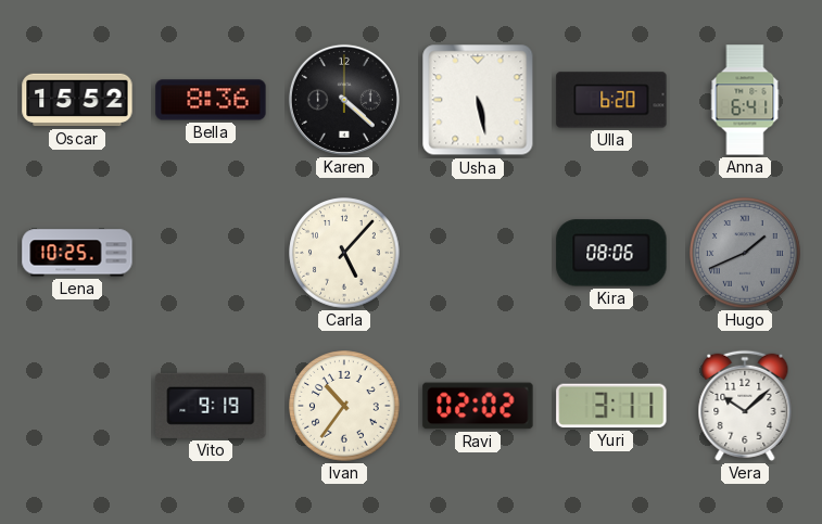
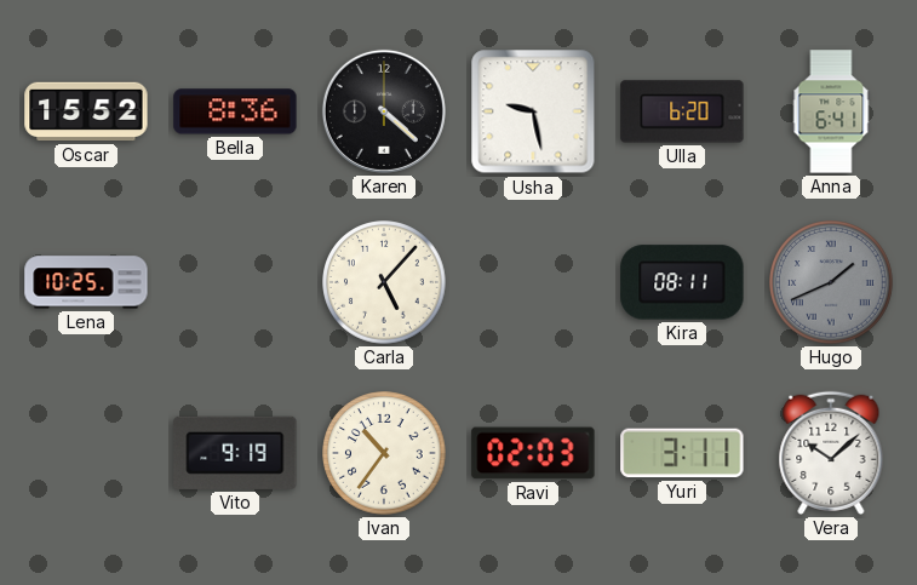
Usha: 5:28 -> 9:28 (533, 111)
Kira: 08:06 -> 08:11 (682, 282)
Ravi: 02:02 -> 02:03 (533, 453)
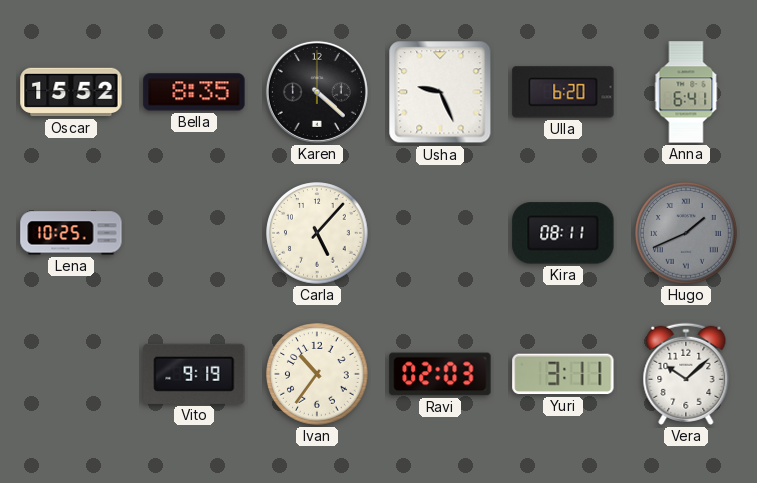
Bella: 8:36 -> 8:35 (194, 92)
Usha: 9:28 -> 9:26 (440, 92)
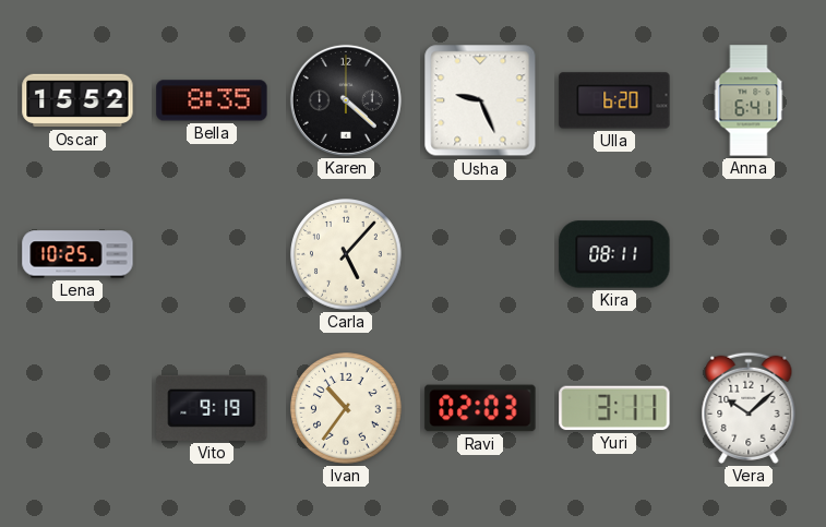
Hugo: 1:41 -> none (686, 233)
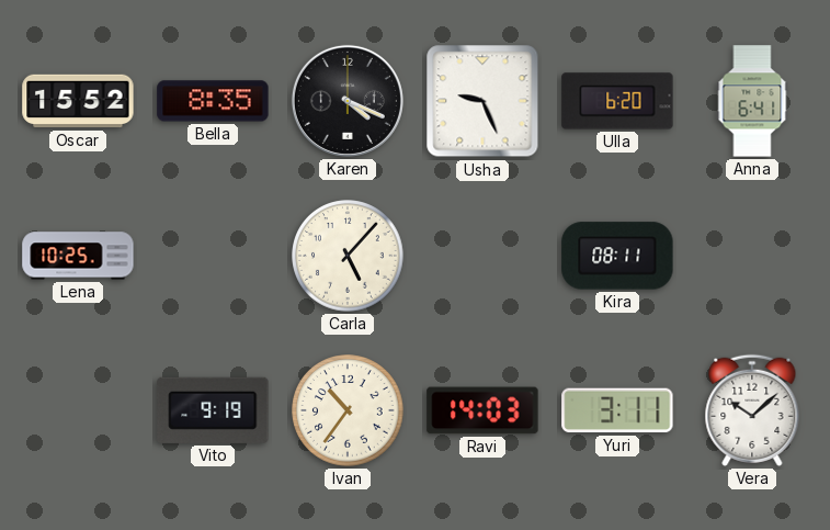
Karen: 4:22 -> 4:19 (348, 101)
Ravi: 02:03 -> 14:03 (482, 410)
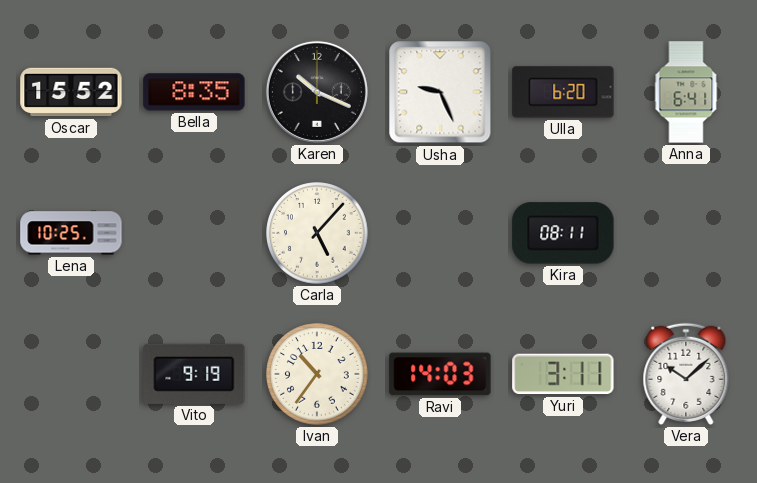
Karen: 4:19 -> 10:19 (317, 92)
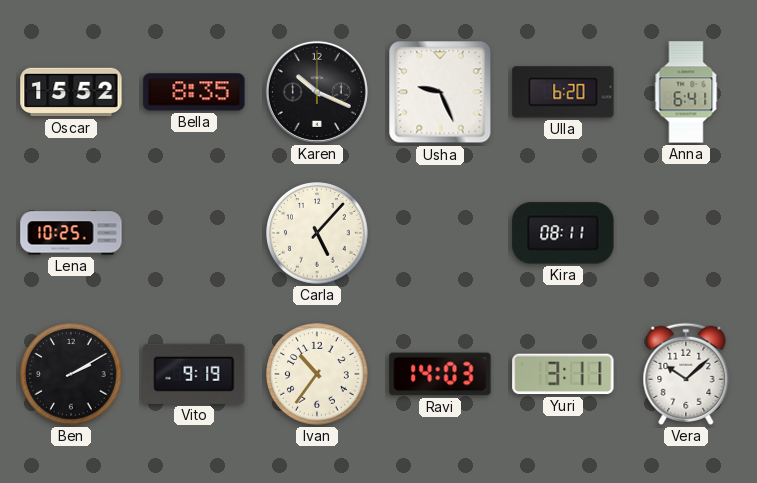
Ben: none -> 2:10 (71, 374)
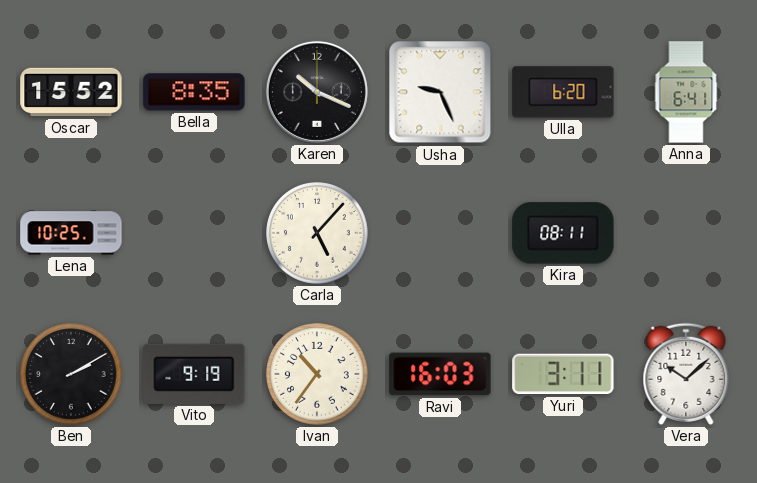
Ravi: 14:03 -> 16:03 (440, 374)
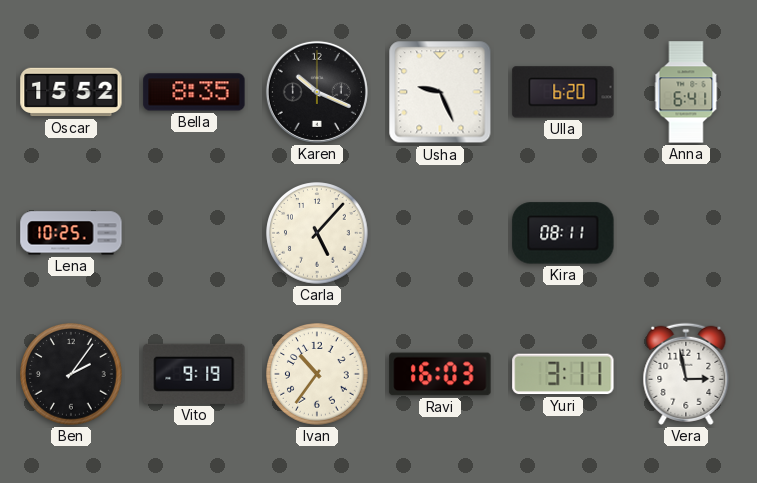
Ben: 2:10 -> 2:06 (71, 374)
Vera: 10:08 -> 2:58 (686, 374)
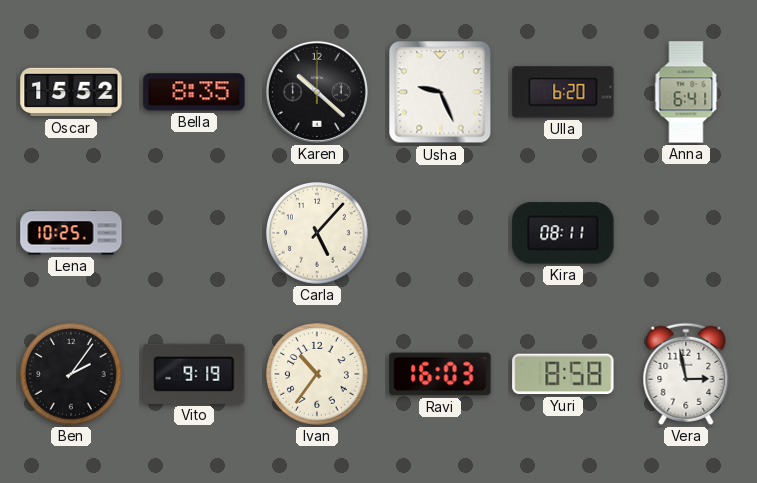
Karen: 10:19 -> 10:22 (317, 92)
Yuri: 3:11 -> 8:58 (563, 374)
